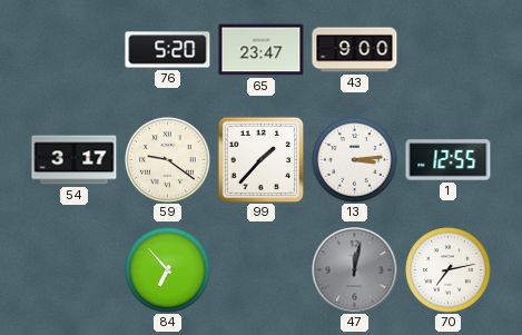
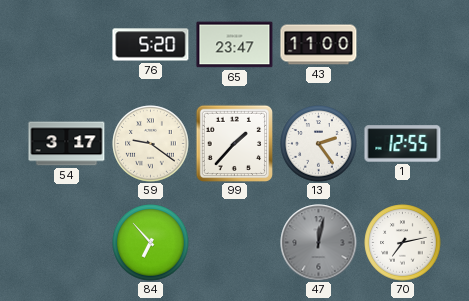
43: 9:00 -> 11:00 (319, 45)
13: 3:14 -> 2:24 (319, 144)
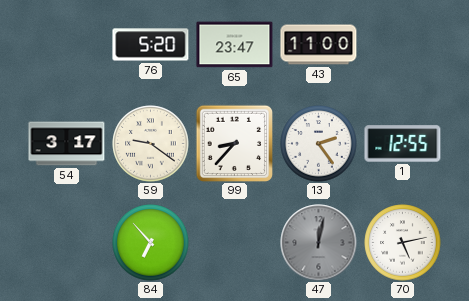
99: 1:37 -> 8:37 (234, 143)
70: 7:13 -> 5:13 (403, 243)
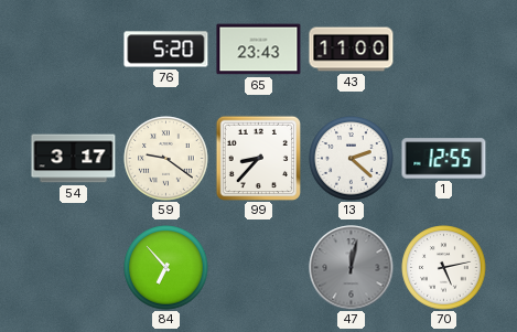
65: 23:47 -> 23:43 (259, 50)
13: 2:24 -> 2:22 (352, 159)
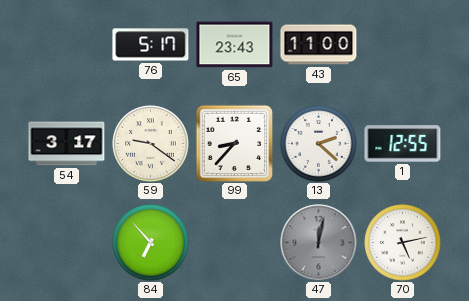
76: 5:20 -> 5:17 (151, 45)
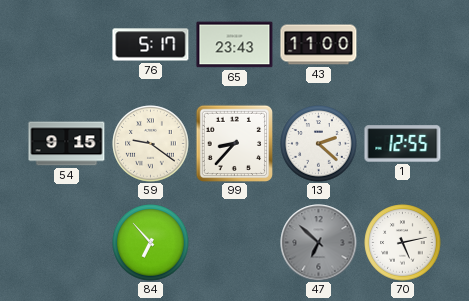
54: 3:17 -> 9:15 (67, 144)
47: 12:02 -> 6:52 (319, 243)
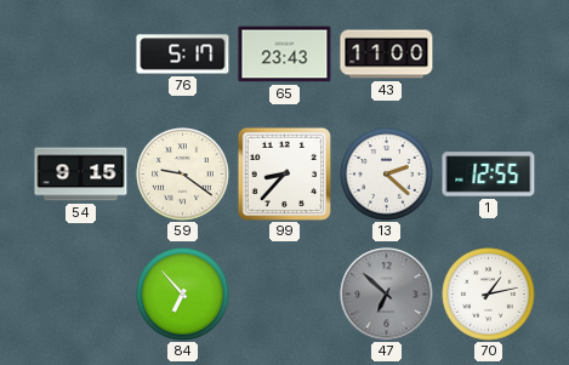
70: 5:13 -> 1:13 (489, 295)
